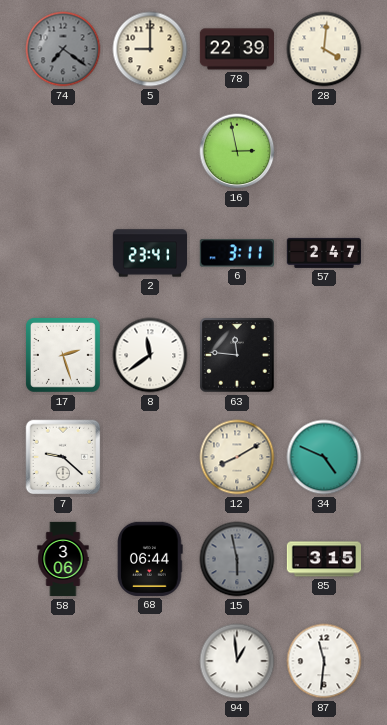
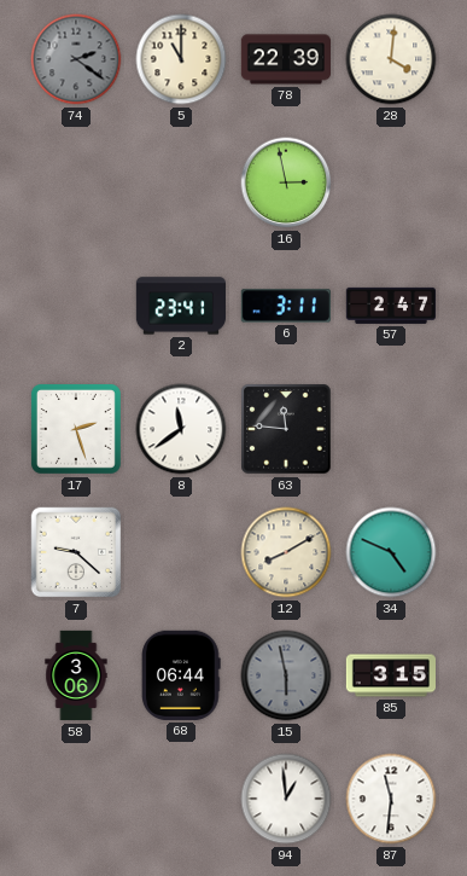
74: 7:21 -> 2:21 (76, 59)
5: 9:00 -> 11:00 (181, 59)
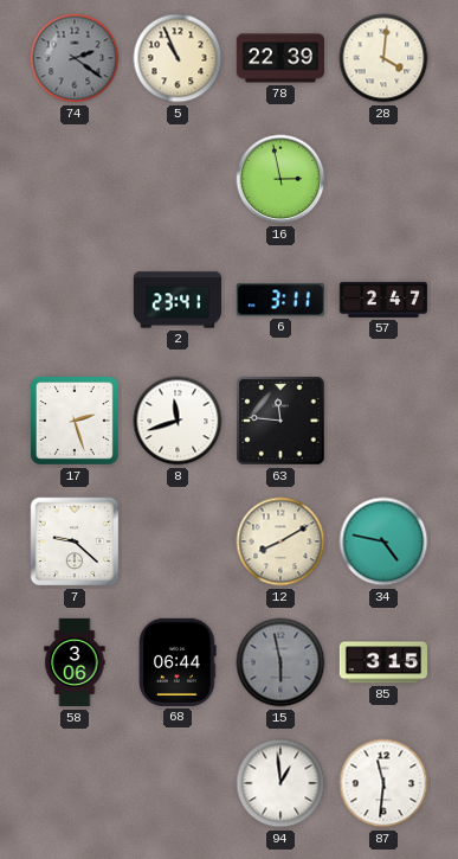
5: 11:00 -> 10:56 (178, 58)
8: 11:39 -> 11:42 (178, 421)
34: 4:49 -> 4:47 (383, 541)
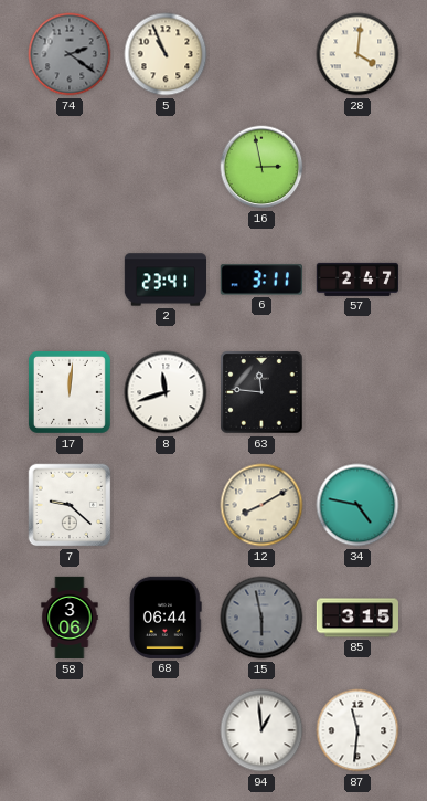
78: 22:39 -> none (279, 58)
17: 2:27 -> 12:01 (70, 392)
